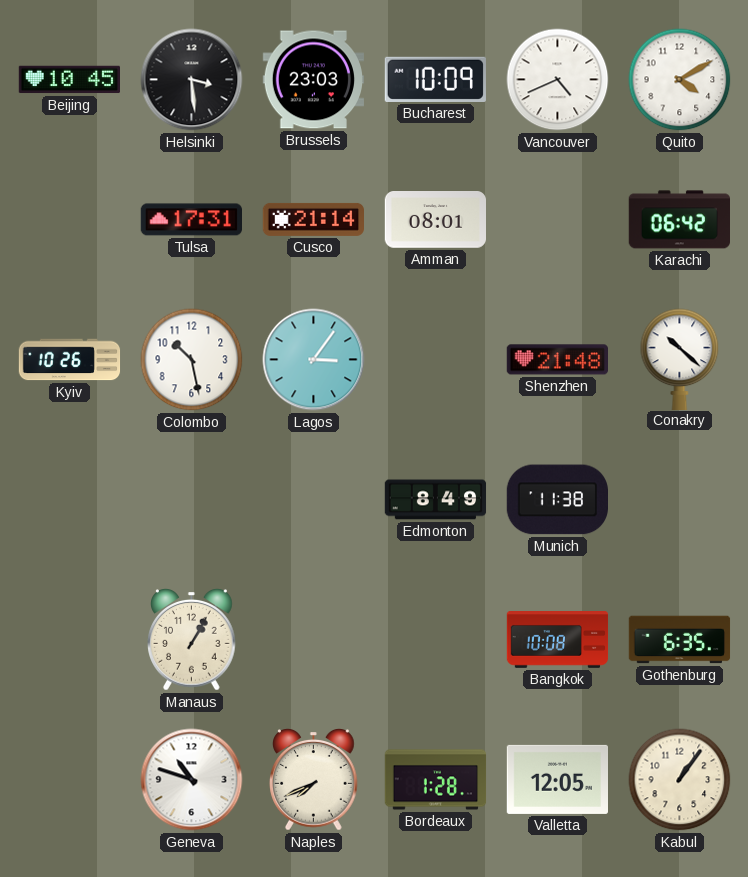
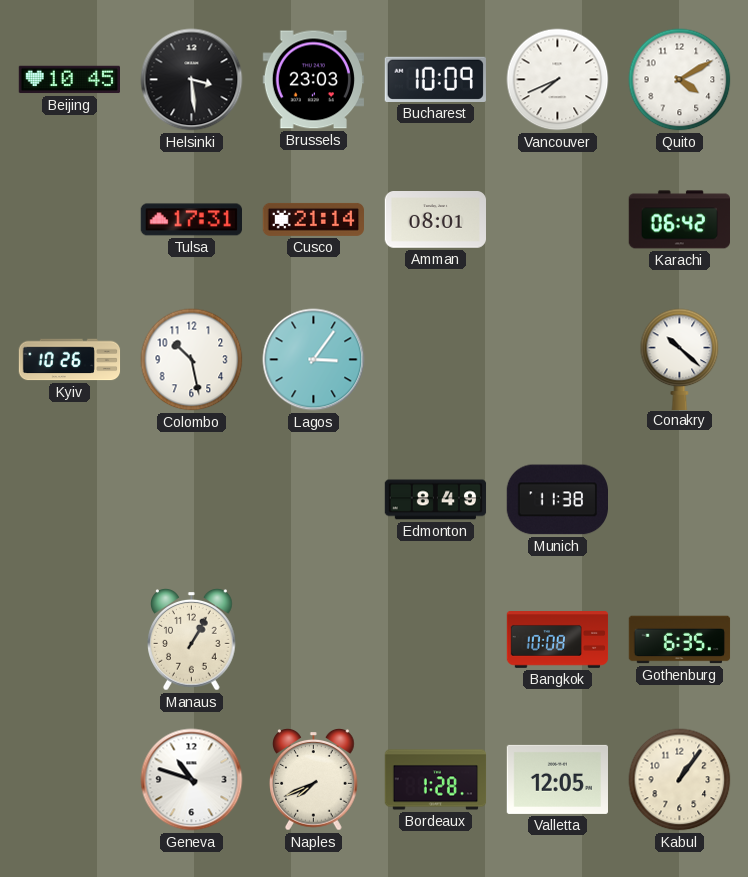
Vancouver: 4:41 -> 7:41 (558, 80)
Shenzhen: 21:48 -> none (557, 360)
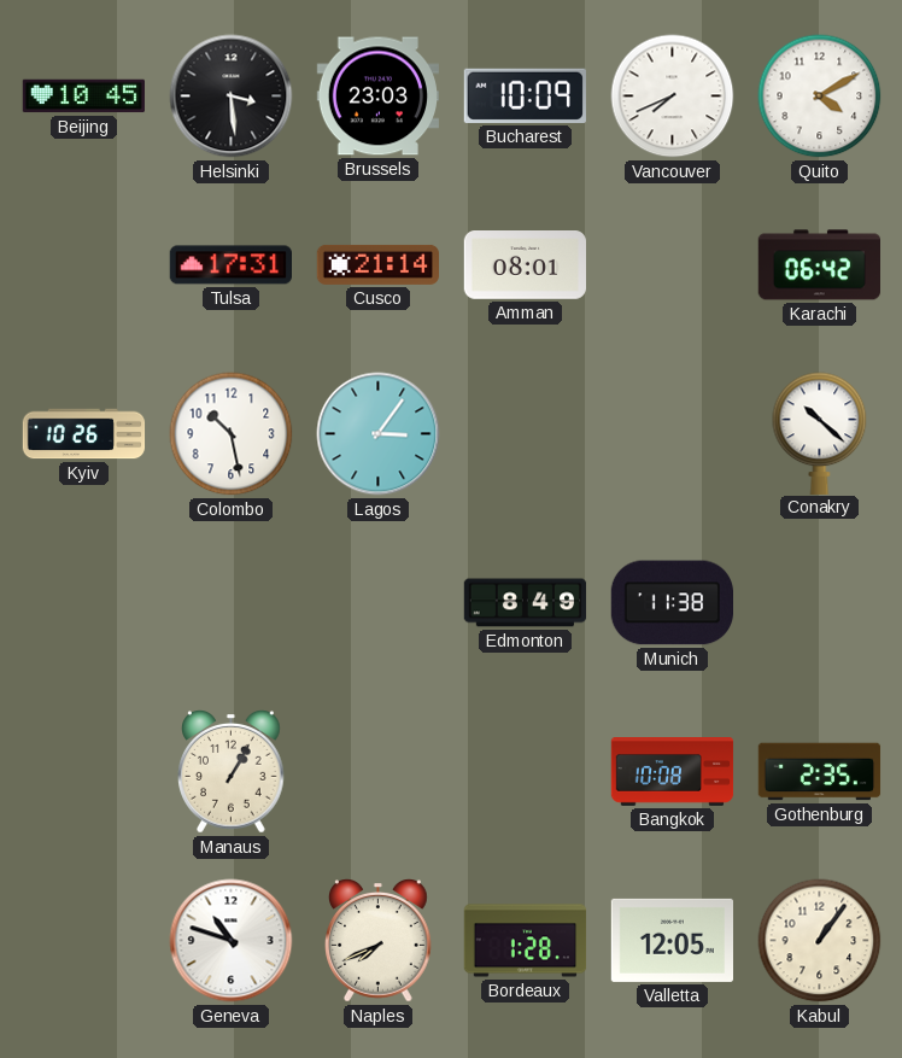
Gothenburg: 6:35 -> 2:35 (820, 772)
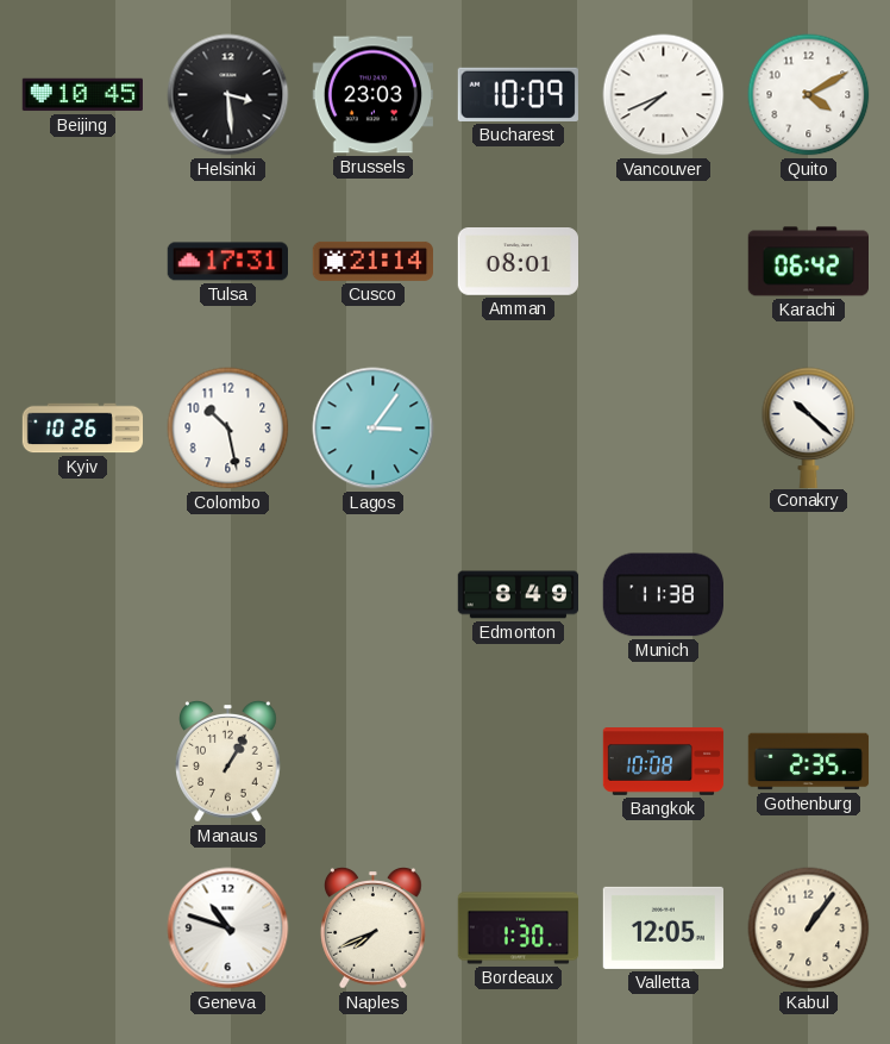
Bordeaux: 1:28 -> 1:30 (519, 929)
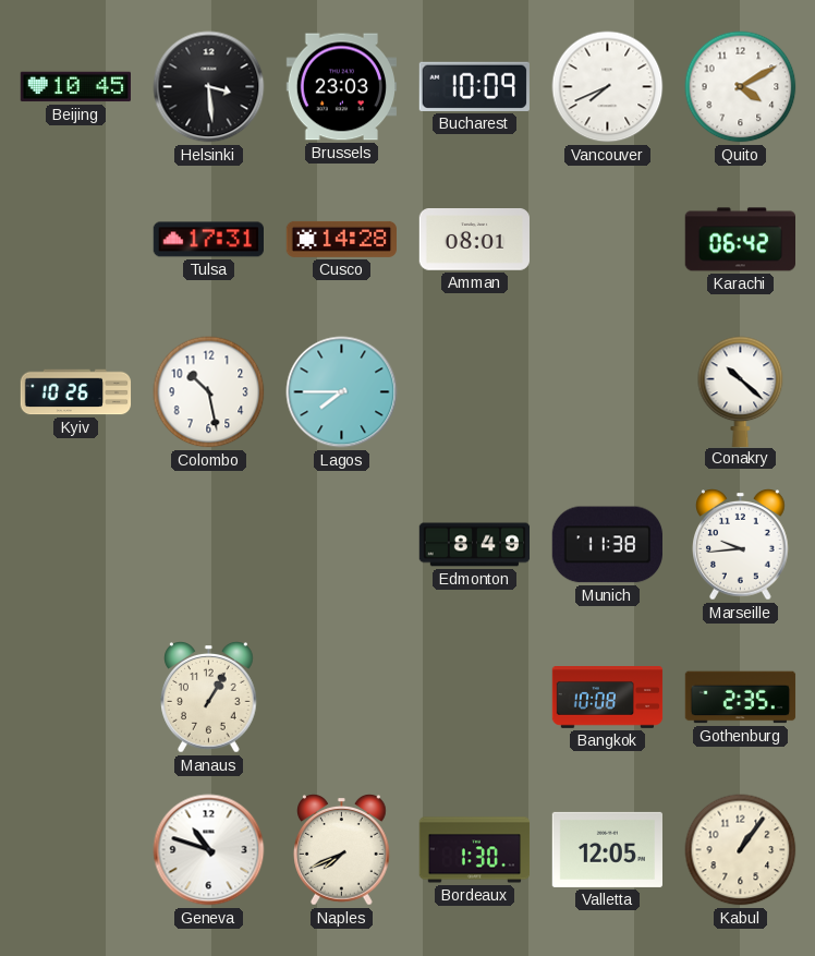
Cusco: 21:14 -> 14:28 (342, 239)
Lagos: 3:06 -> 7:45 (342, 392)
Marseille: none -> 9:44 (741, 545)
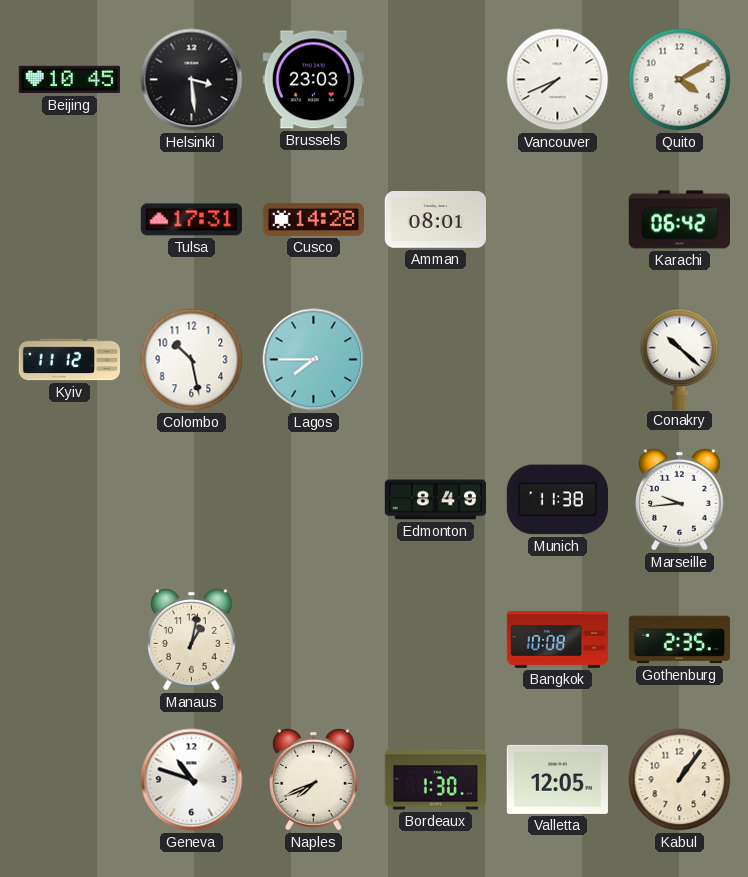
Bucharest: 10:09 -> none (474, 86)
Kyiv: 10:26 -> 11:12 (70, 360)
Manaus: 1:05 -> 1:02 (192, 640)
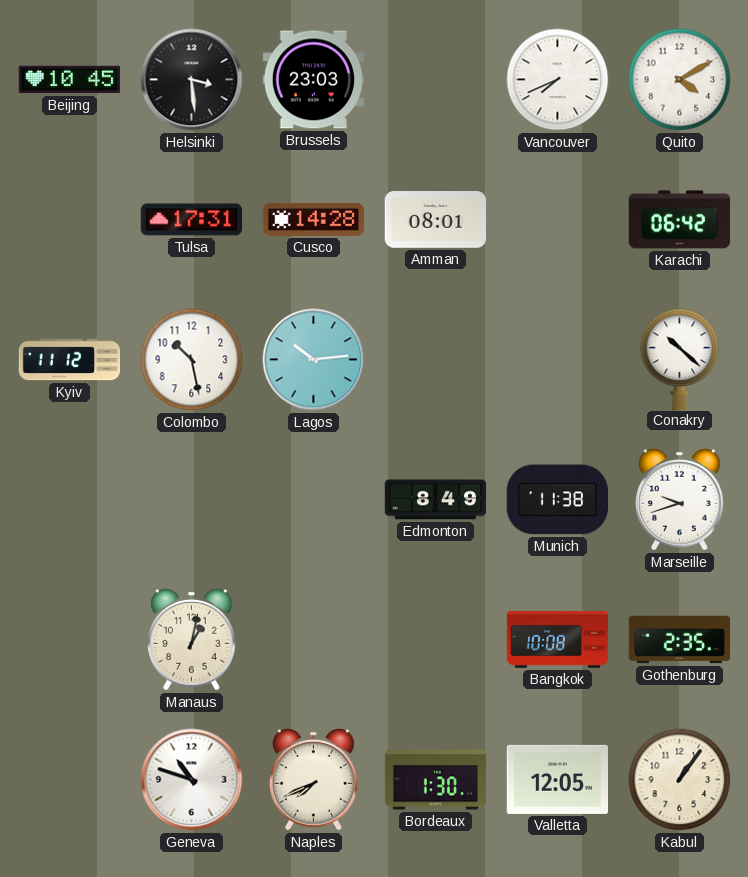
Lagos: 7:45 -> 10:14 (314, 360)
Marseille: 9:44 -> 9:42 (680, 500)
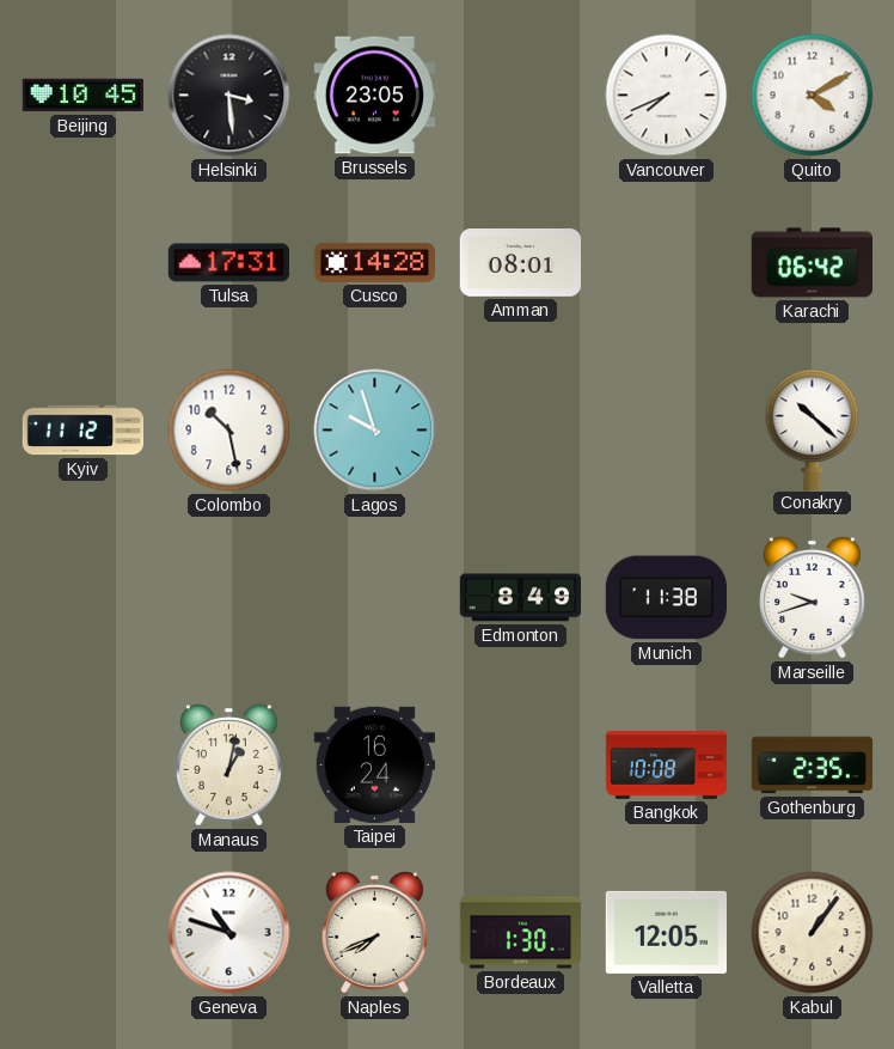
Brussels: 23:03 -> 23:05 (374, 96)
Lagos: 10:14 -> 9:57 (375, 431)
Taipei: none -> 16:24 (374, 764)
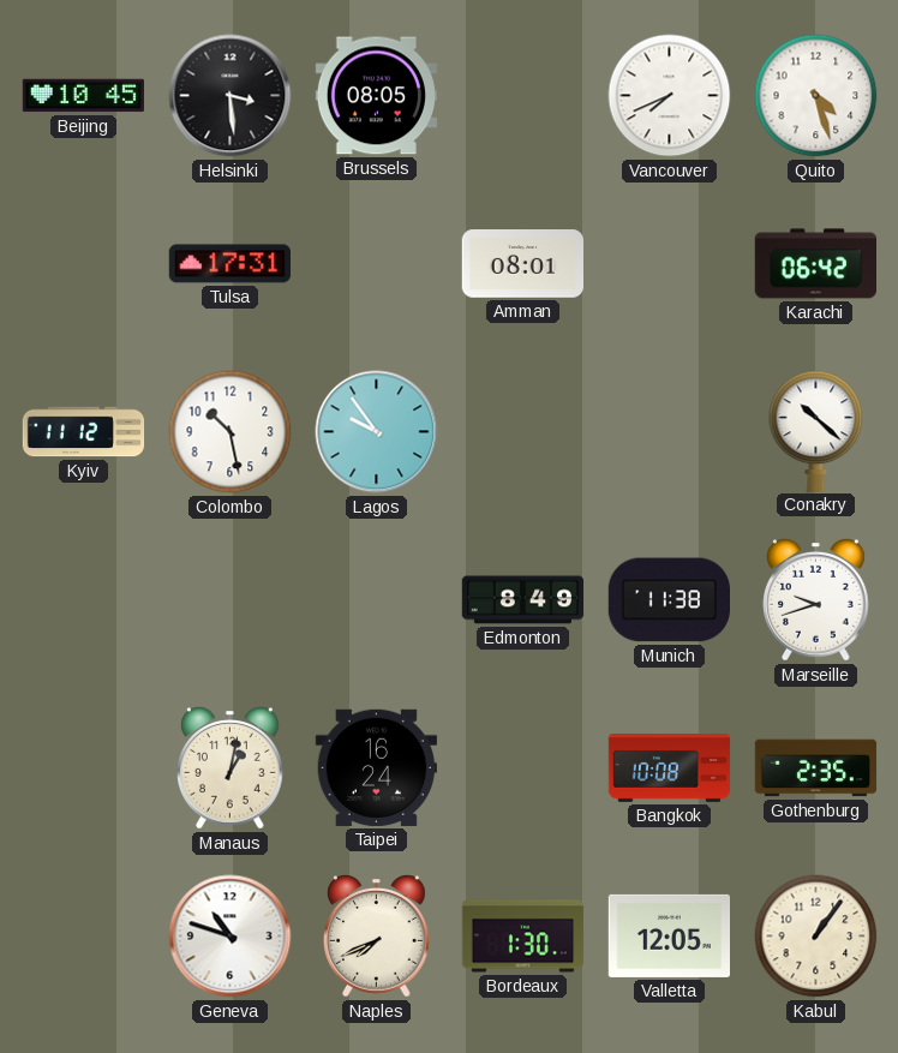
Brussels: 23:05 -> 08:05 (376, 96)
Quito: 4:10 -> 4:27 (816, 96)
Cusco: 14:28 -> none (375, 262)
Lagos: 9:57 -> 9:54 (377, 432)
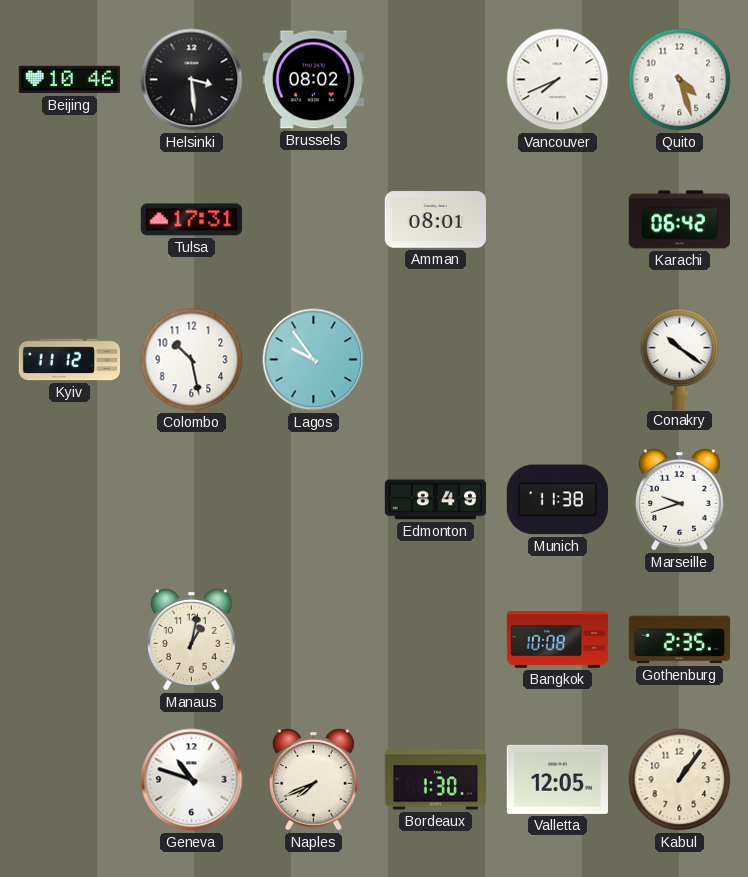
Beijing: 10:45 -> 10:46 (69, 80)
Brussels: 08:05 -> 08:02 (313, 80)
Conakry: 10:22 -> 10:21 (680, 359)
Taipei: 16:24 -> none (376, 767)
